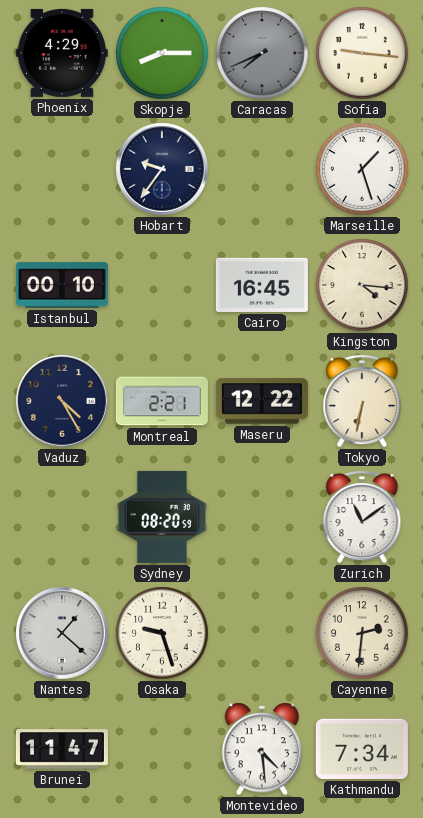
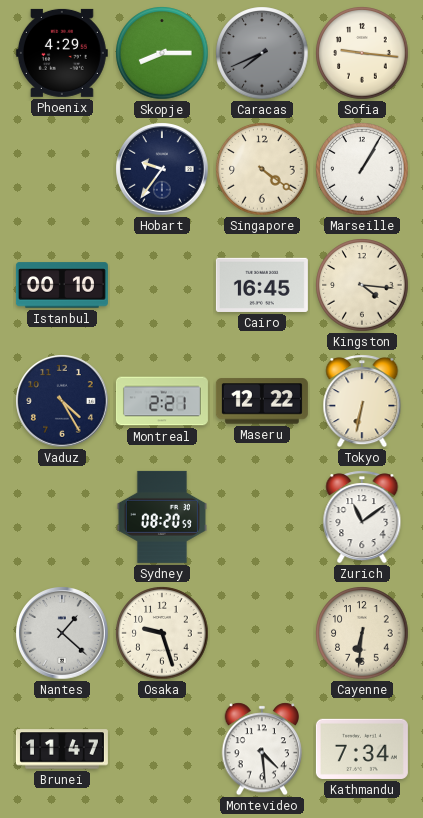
Singapore: none -> 4:21 (262, 169)
Marseille: 1:27 -> 1:05 (362, 169)
Cayenne: 2:31 -> 6:31 (362, 633)
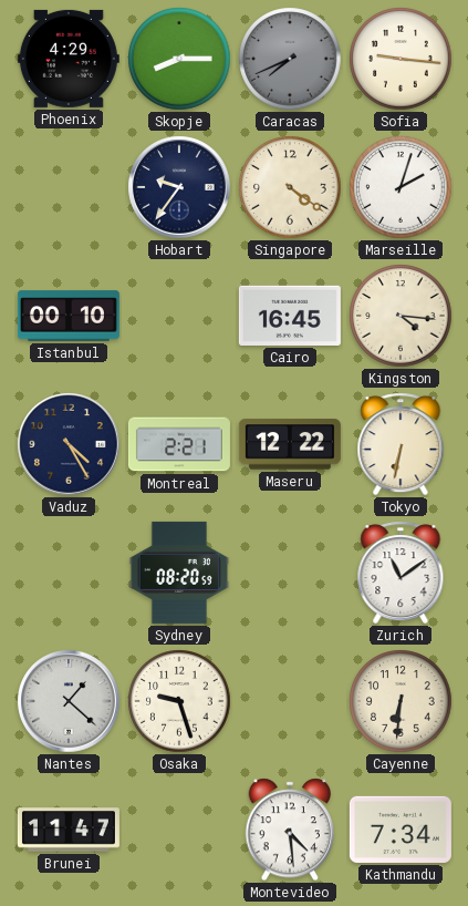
Marseille: 1:05 -> 2:03 (401, 187)
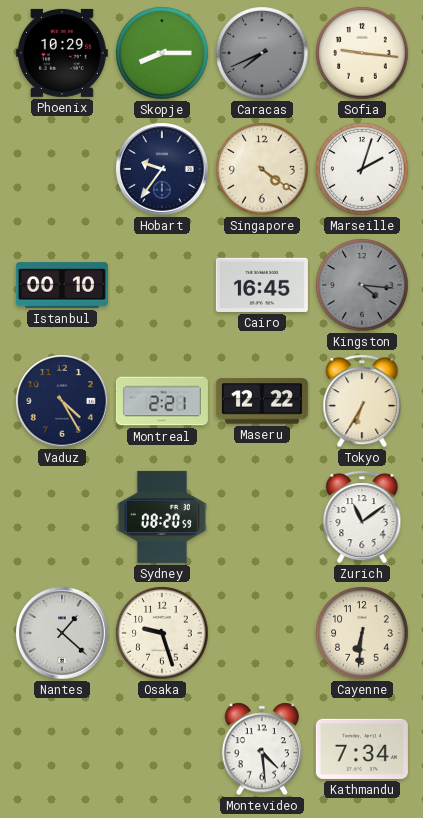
Phoenix: 4:29 -> 10:29 (62, 53)
Kingston dial: cream -> grey (362, 285)
Tokyo: 6:32 -> 6:35 (362, 401)
Brunei: 11:47 -> none (69, 830)
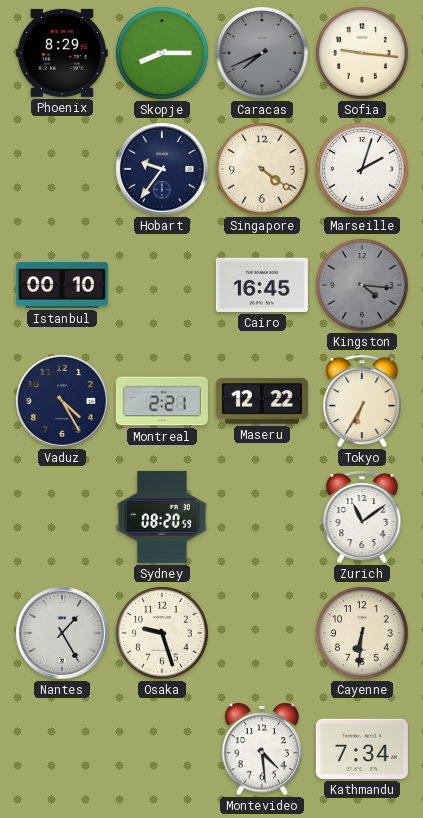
Phoenix: 10:29 -> 8:29 (62, 53)
Nantes: 1:22 -> 1:25 (62, 633)
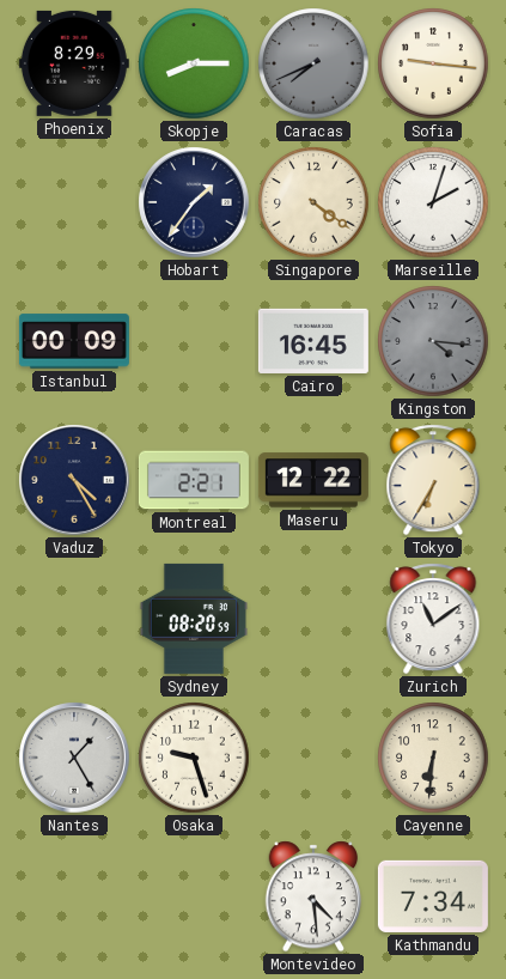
Hobart: 9:36 -> 1:36 (194, 202)
Istanbul: 00:10 -> 00:09 (74, 341)
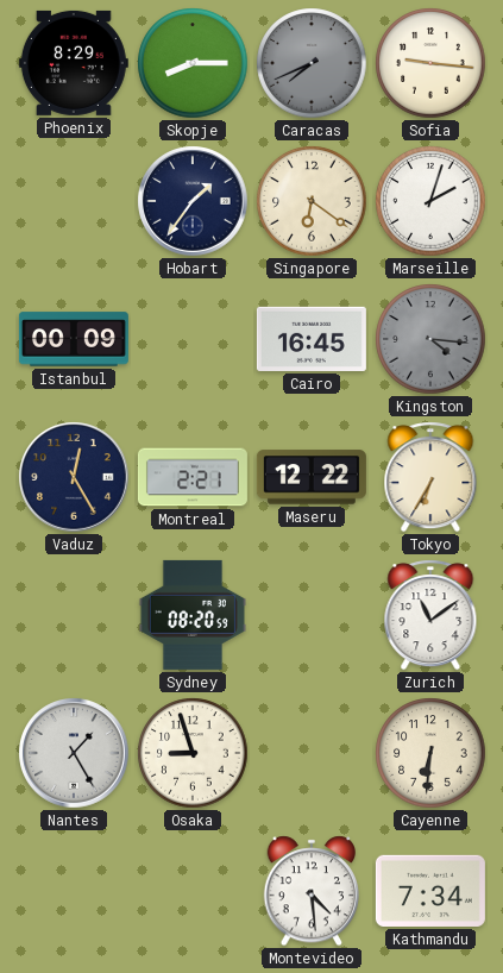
Singapore: 4:21 -> 6:21 (312, 201)
Vaduz: 4:25 -> 12:25 (74, 477)
Osaka: 9:27 -> 8:57 (193, 753)
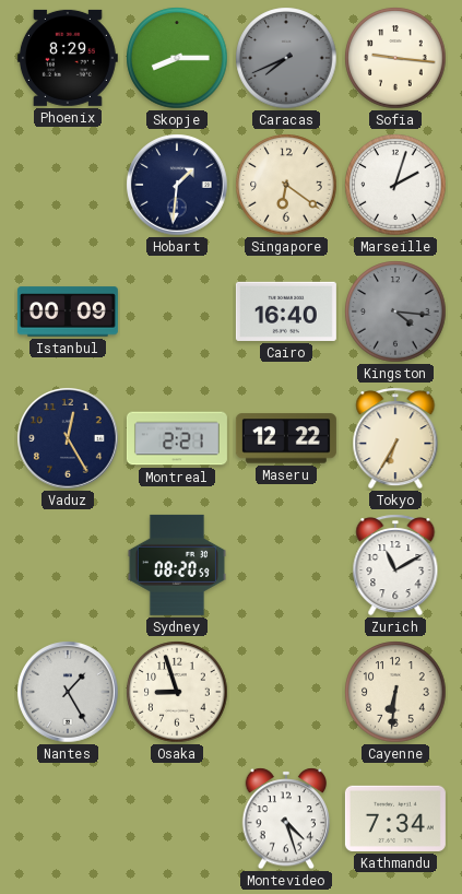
Hobart: 1:36 -> 1:31 (177, 185)
Cairo: 16:45 -> 16:40 (286, 311)
Zurich: 11:09 -> 11:10 (395, 565)
Montevideo: 4:29 -> 4:27 (286, 819)
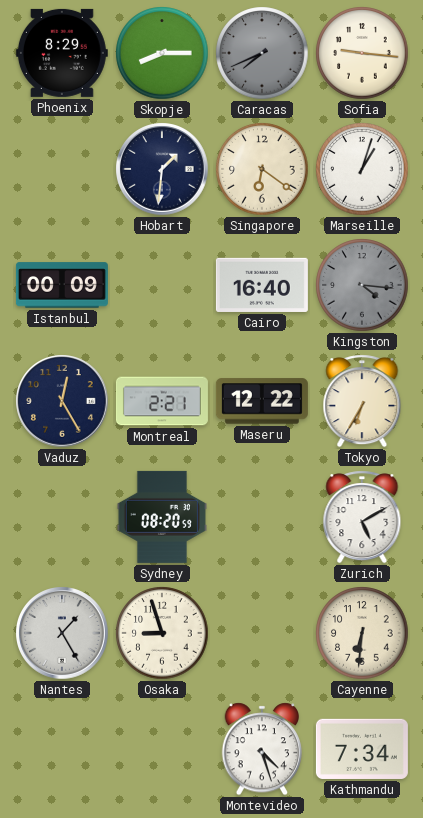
Marseille: 2:03 -> 1:03 (362, 169)
Zurich: 11:10 -> 5:10 (362, 517)
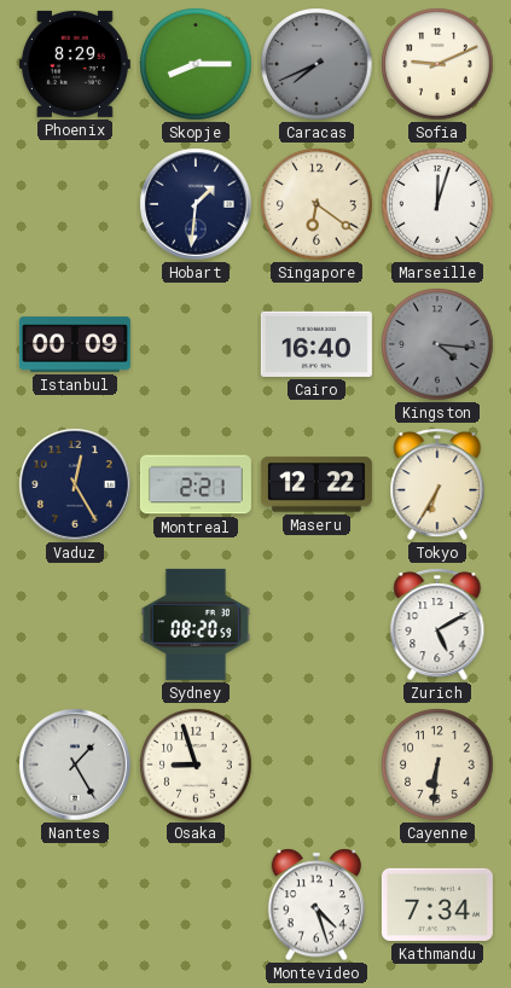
Sofia: 9:16 -> 9:11 (437, 64)
Marseille: 1:03 -> 12:03 (437, 204)
